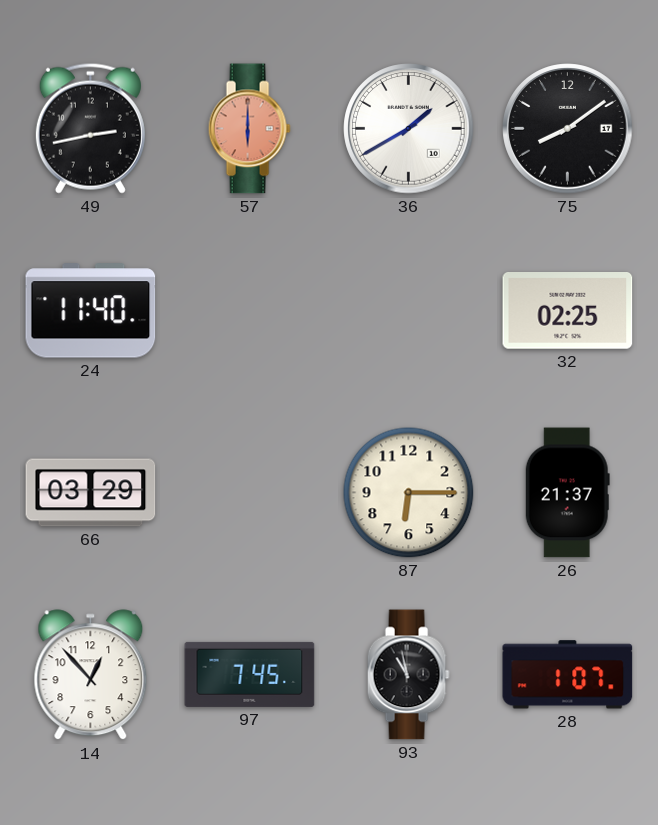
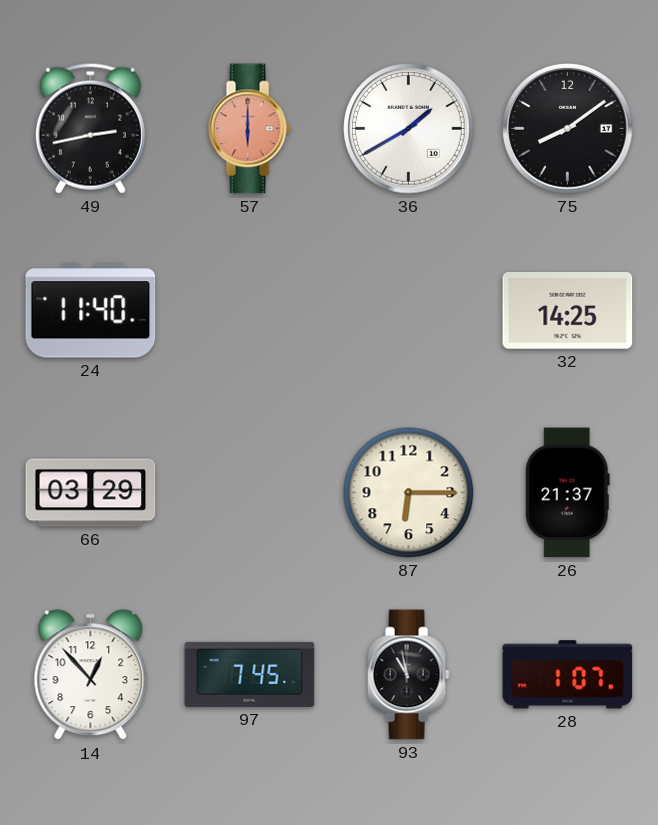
32: 02:25 -> 14:25 (568, 311)
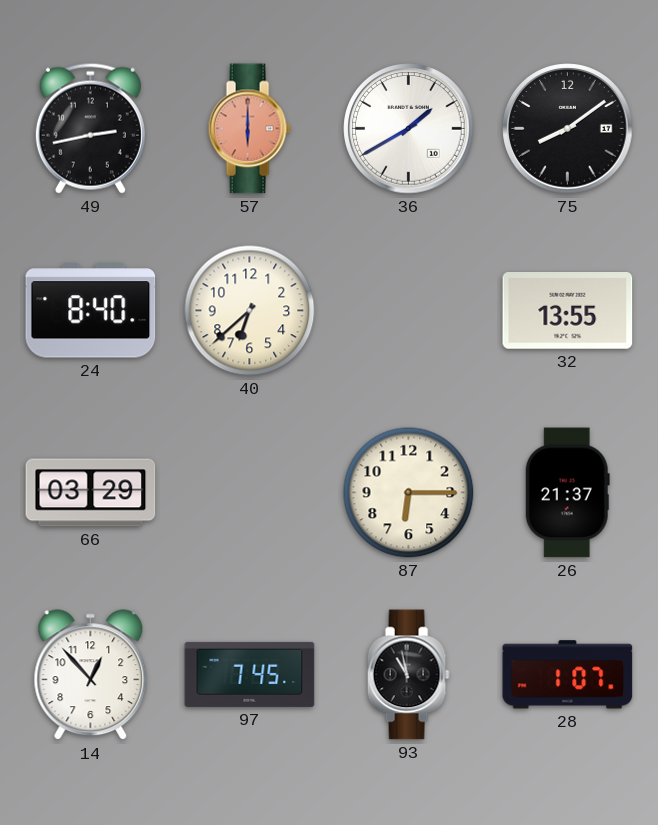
24: 11:40 -> 8:40 (91, 311)
40: none -> 6:38 (250, 311)
32: 14:25 -> 13:55 (568, 311)
